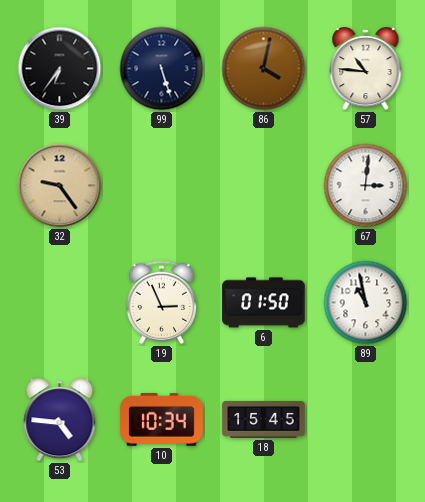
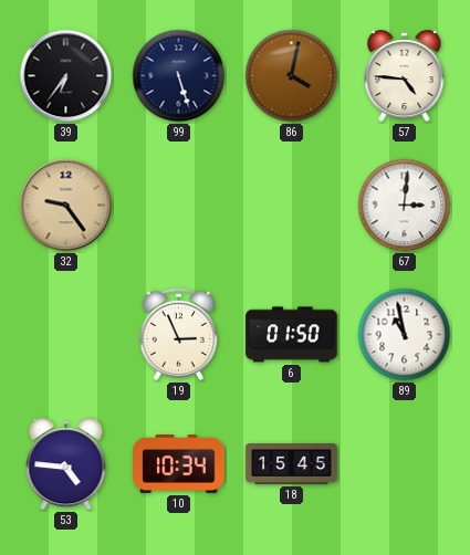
57: 10:46 -> 4:46 (405, 76)
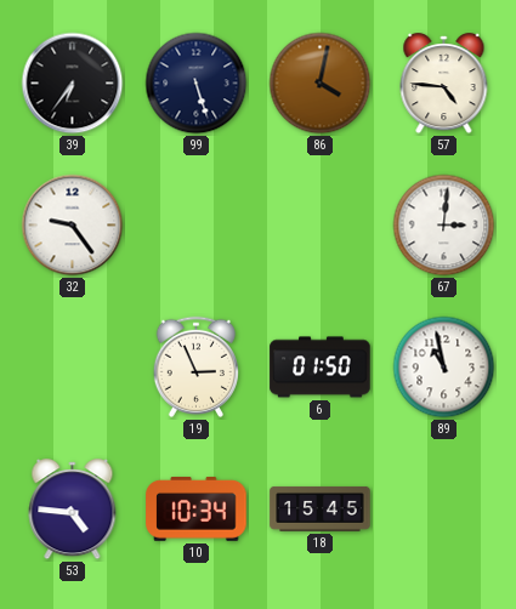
32 dial: champagne -> white (73, 226)
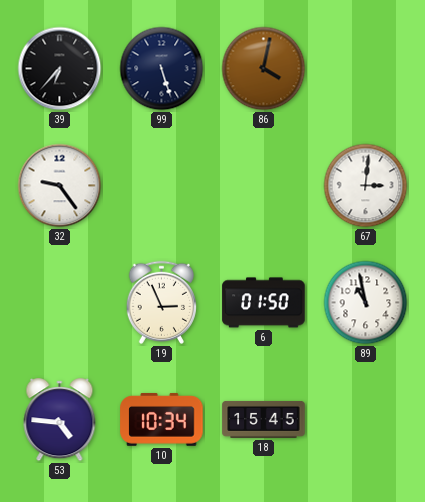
39: 6:36 -> 6:37 (60, 69)
57: 4:46 -> none (444, 84)
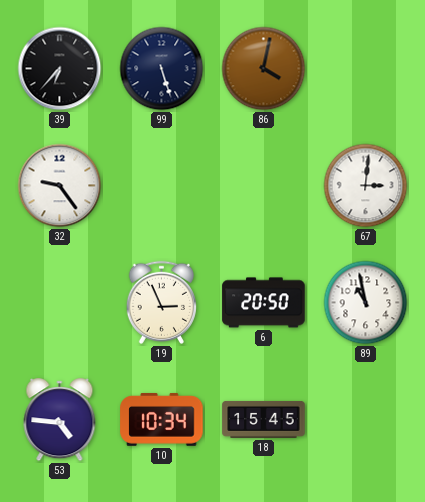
6: 01:50 -> 20:50 (264, 303)
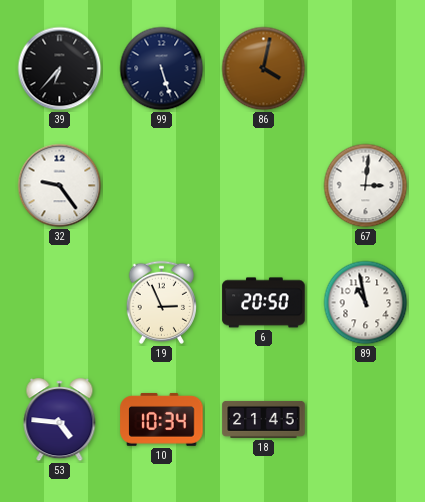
18: 15:45 -> 21:45 (264, 419)
